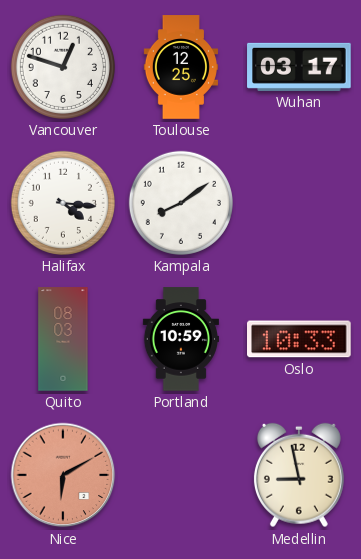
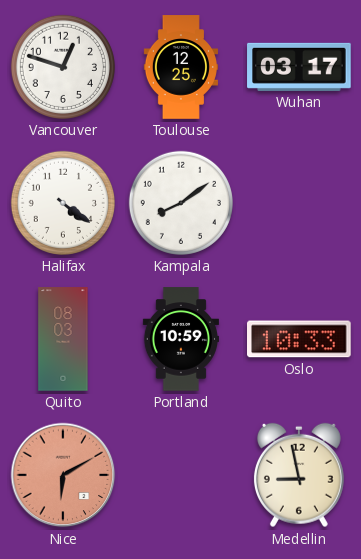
Halifax: 4:16 -> 4:21 (63, 203)
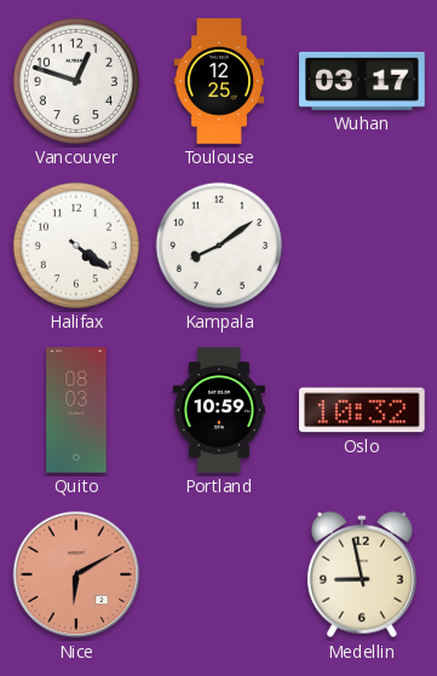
Oslo: 10:33 -> 10:32 (362, 410)
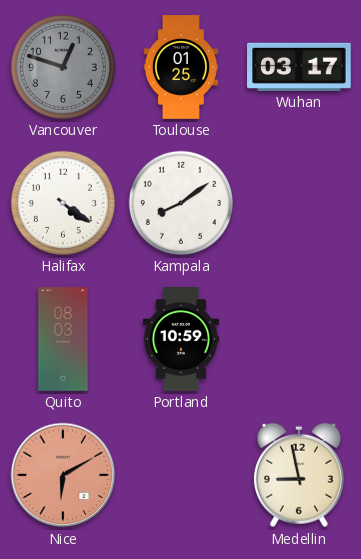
Vancouver dial: white -> grey (63, 67)
Toulouse: 12:25 -> 01:25 (180, 67)
Oslo: 10:32 -> none (362, 410)
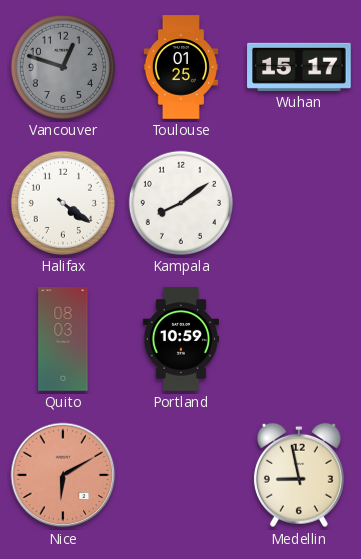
Wuhan: 03:17 -> 15:17 (299, 67)
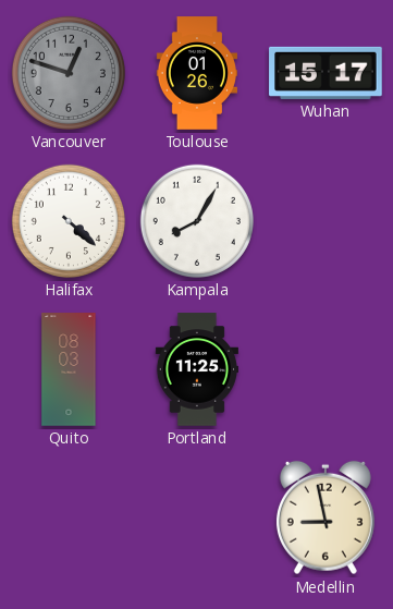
Toulouse: 01:25 -> 01:26 (196, 73)
Halifax: 4:21 -> 4:22 (69, 221)
Kampala: 8:09 -> 8:05 (197, 221)
Portland: 10:59 -> 11:25 (197, 369)
Nice: 6:10 -> none (63, 475)
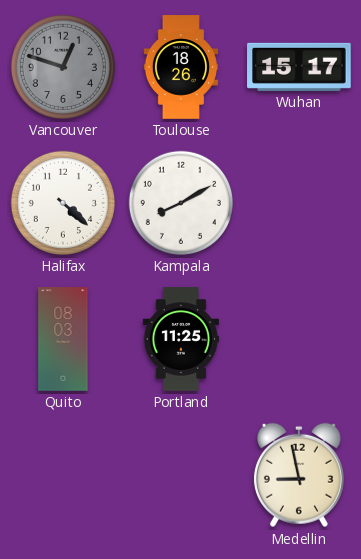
Toulouse: 01:26 -> 18:26 (180, 67)
Kampala: 8:05 -> 8:10 (181, 203)
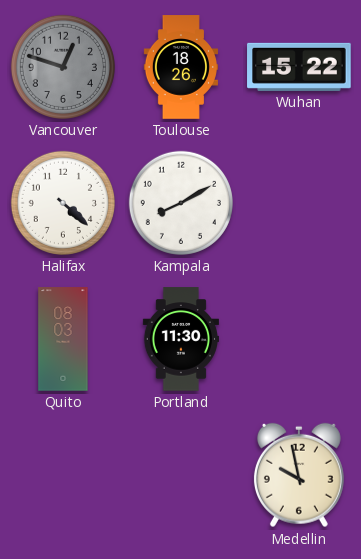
Wuhan: 15:17 -> 15:22 (299, 67)
Portland: 11:25 -> 11:30 (181, 339)
Medellin: 8:58 -> 9:58 (299, 475)
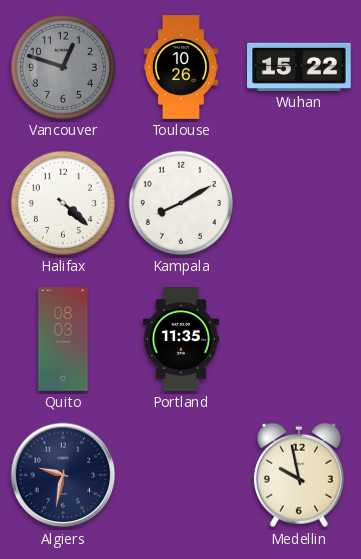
Toulouse: 18:26 -> 10:26 (180, 67)
Portland: 11:30 -> 11:35 (181, 339)
Algiers: none -> 9:32 (63, 475)
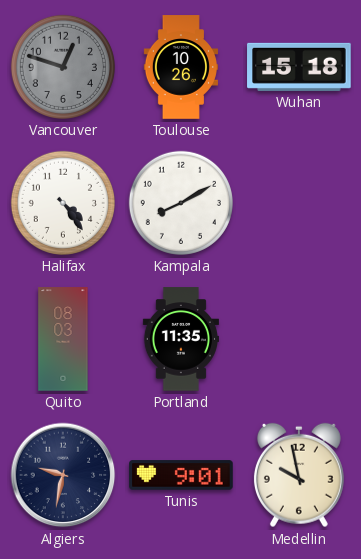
Wuhan: 15:22 -> 15:18 (299, 67)
Halifax: 4:22 -> 4:24 (63, 203)
Tunis: none -> 9:01 (181, 475)
